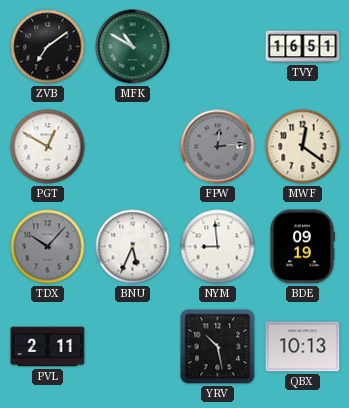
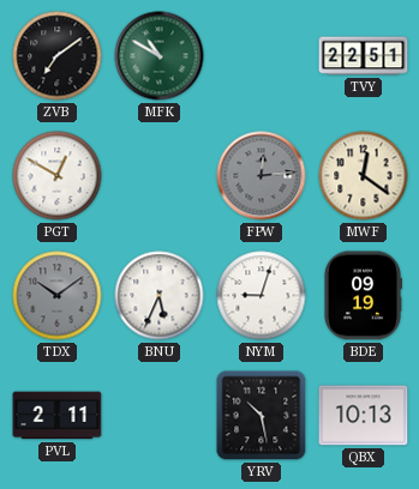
TVY: 16:51 -> 22:51 (364, 56)
TDX: 10:07 -> 10:09 (58, 296)
NYM: 8:59 -> 9:03 (262, 296)
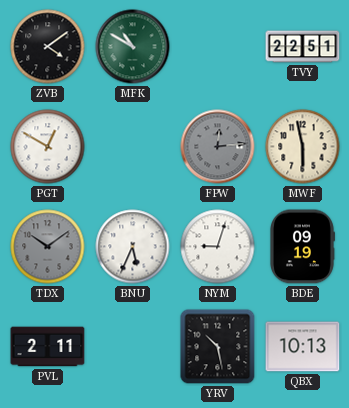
ZVB: 7:09 -> 4:09 (48, 47)
MWF: 12:21 -> 5:58 (303, 147)
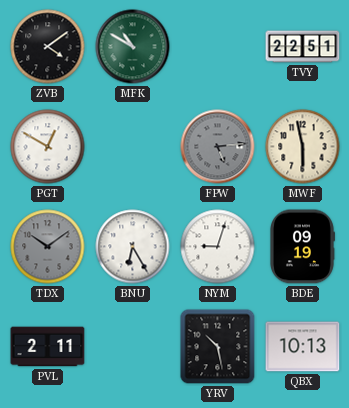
FPW: 12:14 -> 5:14 (218, 147)
BNU: 5:34 -> 6:25 (133, 247)
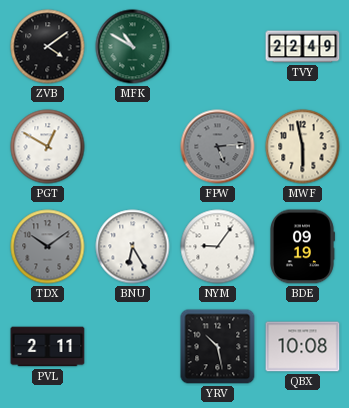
TVY: 22:51 -> 22:49 (303, 47)
NYM: 9:03 -> 9:06 (218, 247)
QBX: 10:13 -> 10:08 (303, 347)
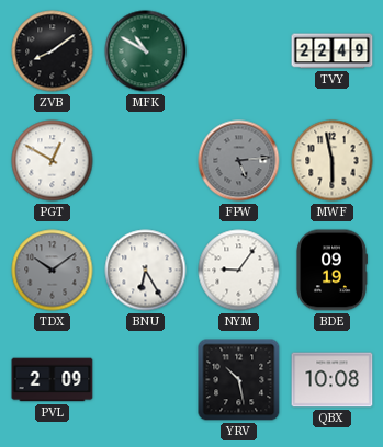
ZVB: 4:09 -> 8:09 (53, 51)
PVL: 2:11 -> 2:09 (53, 380)
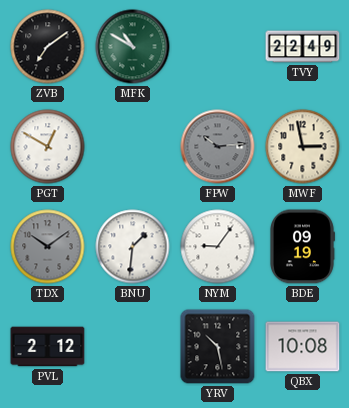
ZVB: 8:09 -> 7:09 (48, 47)
FPW: 5:14 -> 10:14 (218, 147)
MWF: 5:58 -> 2:58 (303, 147)
BNU: 6:25 -> 1:31 (133, 247)
PVL: 2:09 -> 2:12 (48, 347)
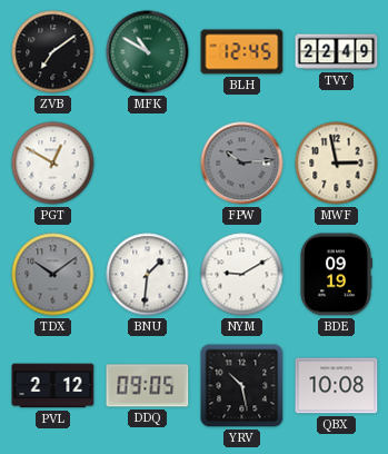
BLH: none -> 12:45 (242, 52)
NYM: 9:06 -> 9:10 (242, 275)
DDQ: none -> 09:05 (148, 386)
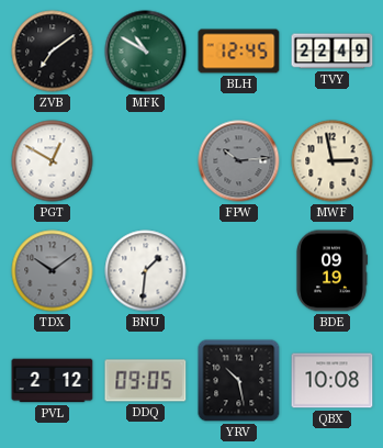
NYM: 9:10 -> none (242, 275)
